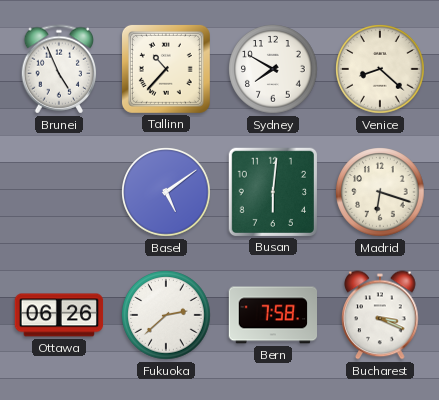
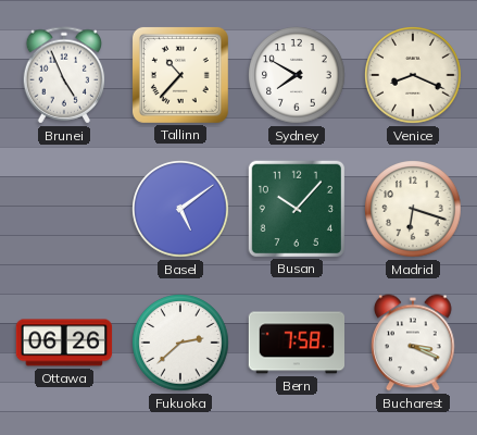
Venice: 8:22 -> 8:19 (413, 75)
Busan: 6:01 -> 10:07 (296, 208)
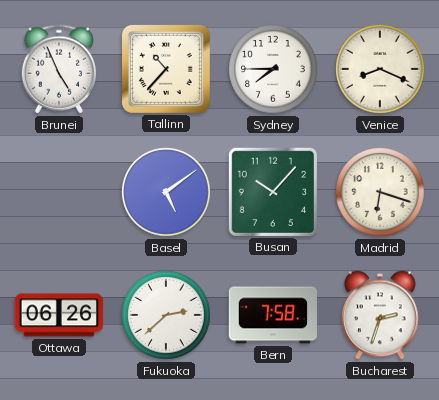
Sydney: 7:50 -> 7:45 (273, 69)
Bucharest: 3:19 -> 2:33 (380, 315)
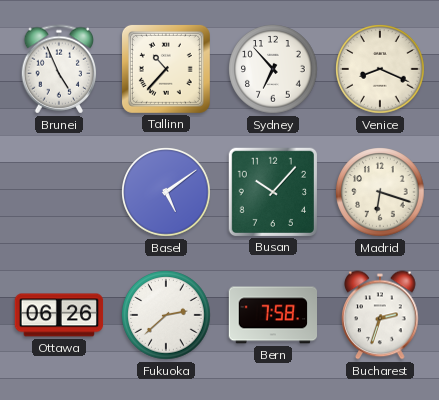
Sydney: 7:45 -> 6:53 (273, 69)
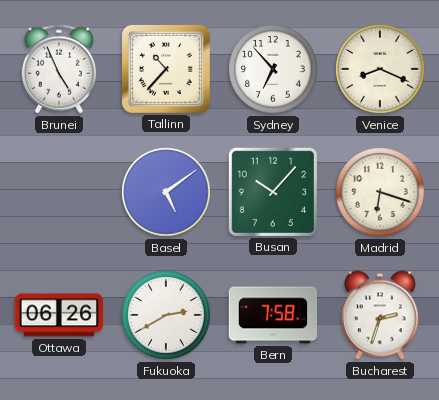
Fukuoka: 2:38 -> 2:40 (166, 315)
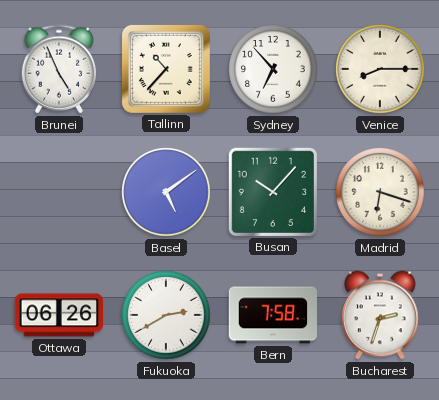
Venice: 8:19 -> 8:15 (380, 69)
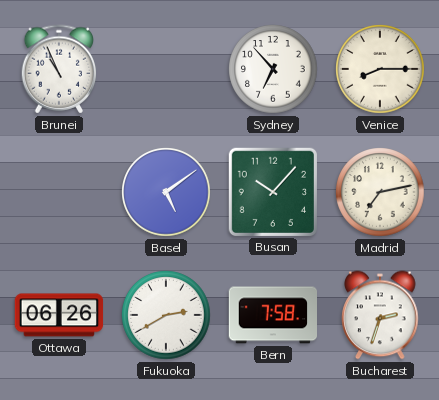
Brunei: 4:56 -> 10:56 (59, 69)
Tallinn: 10:37 -> none (166, 69)
Madrid: 6:18 -> 7:13 (380, 192)
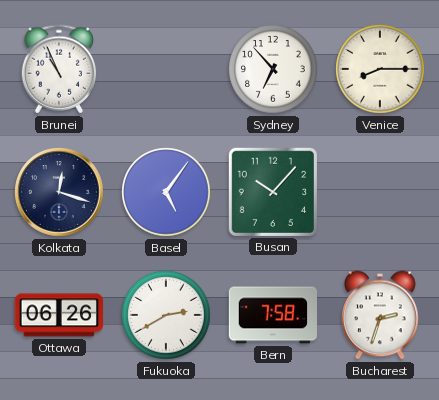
Kolkata: none -> 12:18 (59, 192)
Basel: 5:09 -> 5:06 (166, 192)
Madrid: 7:13 -> none (380, 192)
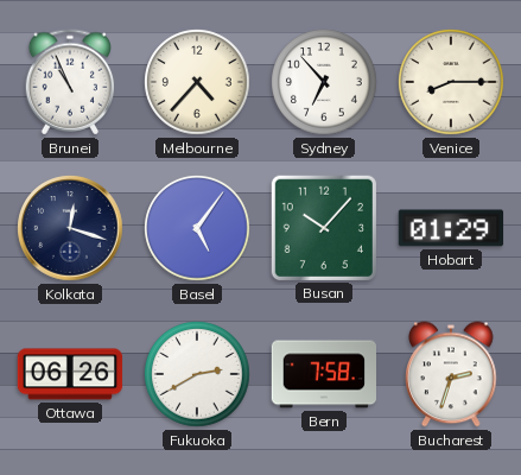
Melbourne: none -> 4:37 (197, 82)
Hobart: none -> 01:29 (451, 228)
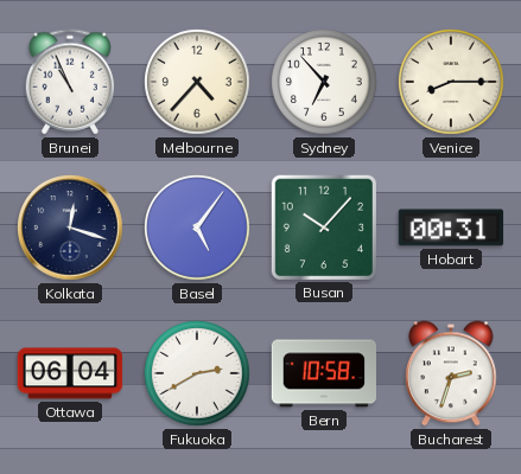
Hobart: 01:29 -> 00:31 (451, 228)
Ottawa: 06:26 -> 06:04 (70, 373)
Bern: 7:58 -> 10:58 (324, 373)
